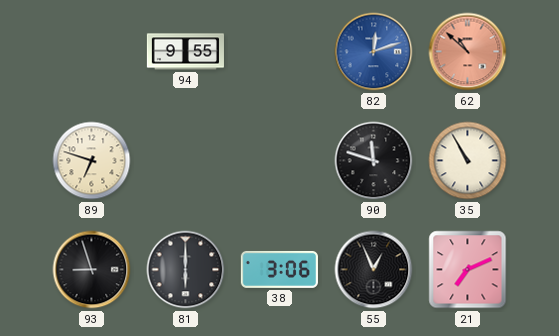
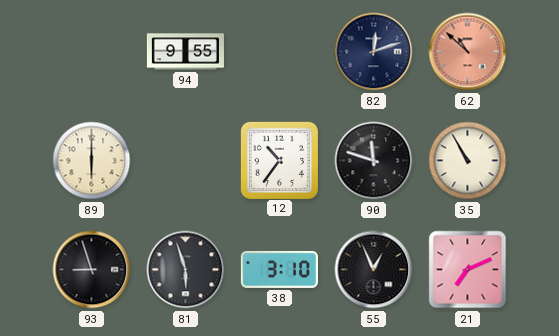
82 dial: blue -> navy (374, 52)
89: 6:48 -> 6:00 (92, 161)
12: none -> 10:36 (279, 160)
81: 6:00 -> 5:57 (186, 270)
38: 3:06 -> 3:10 (279, 269)
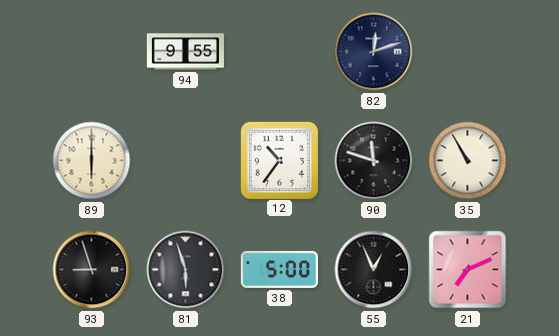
62: 10:52 -> none (468, 52)
38: 3:10 -> 5:00 (279, 269)
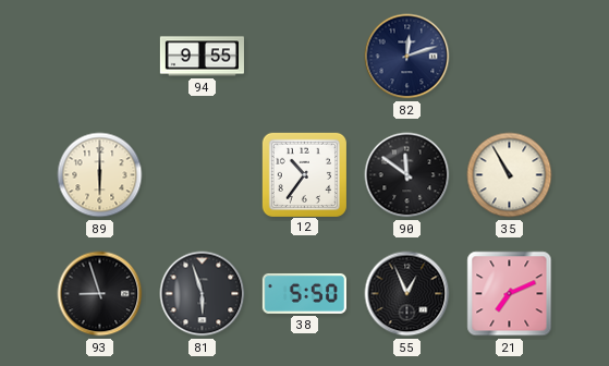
90: 11:48 -> 11:51 (407, 175)
38: 5:00 -> 5:50 (304, 293)
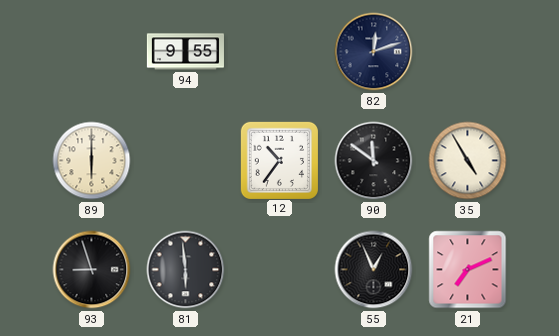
35: 10:55 -> 4:55 (468, 161)
81: 5:57 -> 5:59 (186, 270)
38: 5:50 -> none (304, 293)
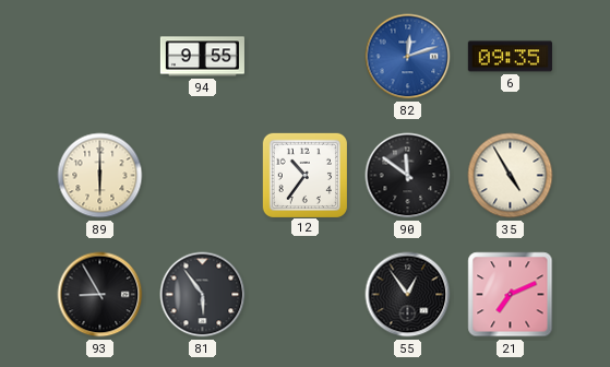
82 dial: navy -> blue (408, 57)
6: none -> 09:35 (510, 57)
93: 8:57 -> 8:55 (100, 295)
81: 5:59 -> 5:54 (203, 295)
55: 12:56 -> 12:54 (408, 295)
